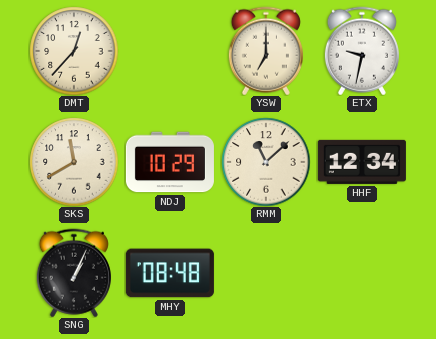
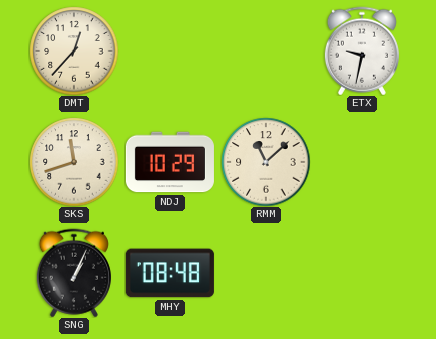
YSW: 7:00 -> none (266, 51)
SKS: 11:40 -> 11:42 (74, 162)
HHF: 12:34 -> none (362, 162)
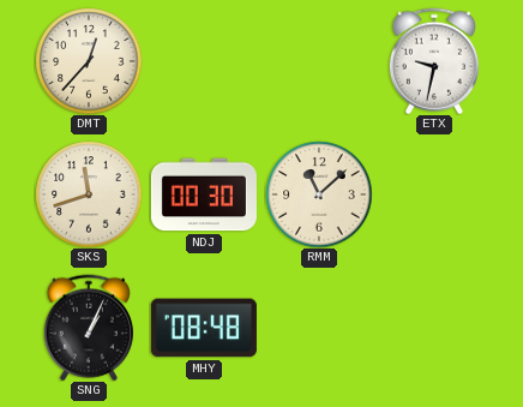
NDJ: 10:29 -> 00:30 (204, 194)
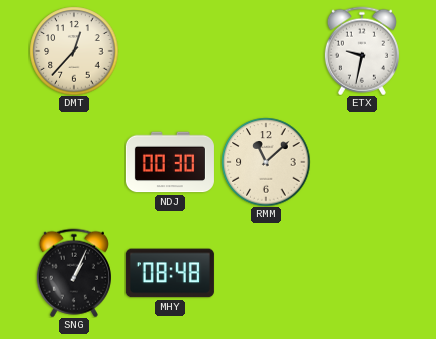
SKS: 11:42 -> none (89, 194)
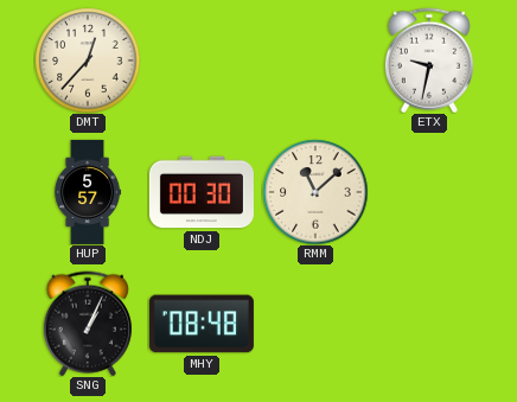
HUP: none -> 5:57 (88, 192)
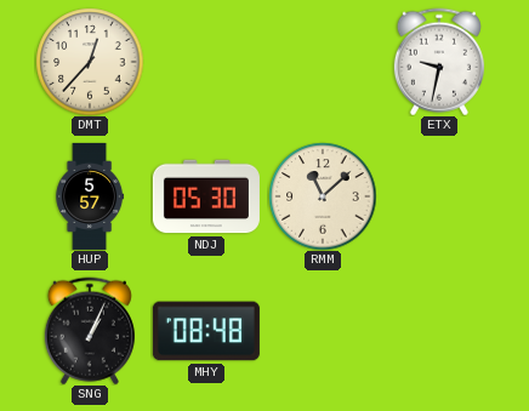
NDJ: 00:30 -> 05:30 (206, 196)
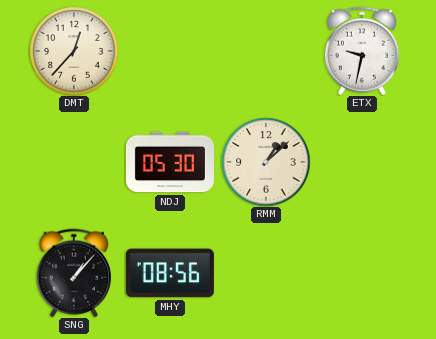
HUP: 5:57 -> none (90, 196)
RMM: 11:08 -> 1:08 (266, 162)
SNG: 1:04 -> 1:07 (74, 273)
MHY: 08:48 -> 08:56 (170, 273)
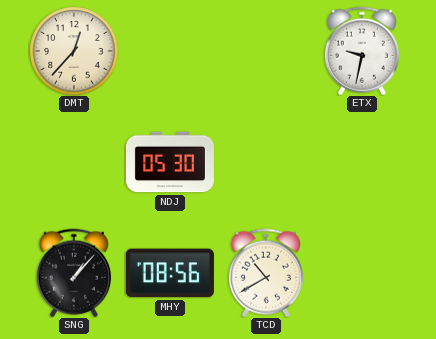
RMM: 1:08 -> none (266, 162)
TCD: none -> 10:40 (266, 273)
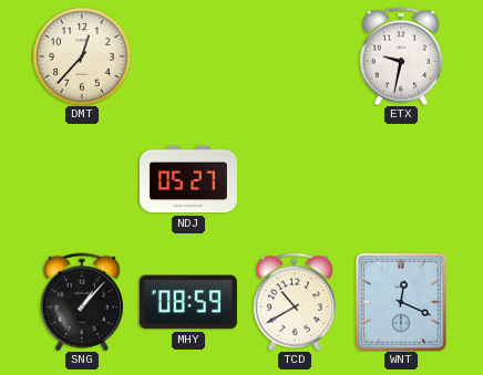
NDJ: 05:30 -> 05:27 (188, 179)
MHY: 08:56 -> 08:59 (188, 302)
WNT: none -> 12:19 (401, 302)
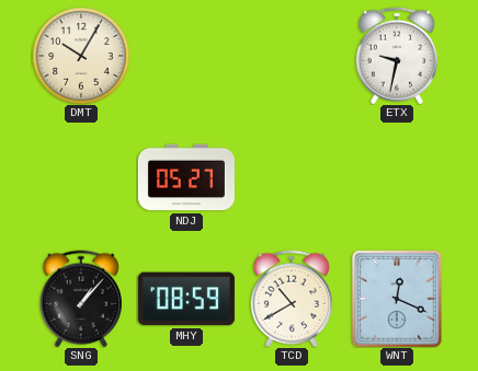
DMT: 12:37 -> 10:05 (81, 56)
